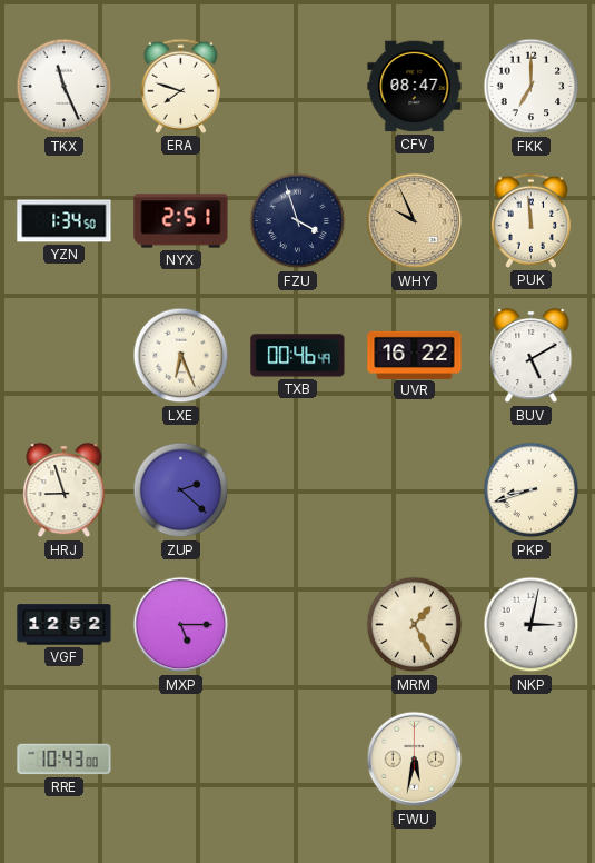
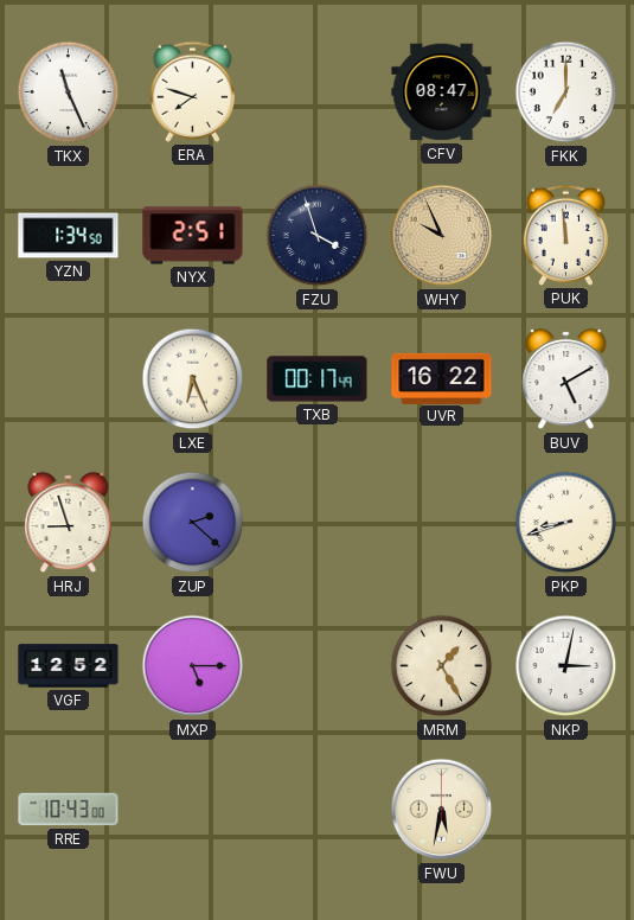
TXB: 00:46 -> 00:17 (318, 379)
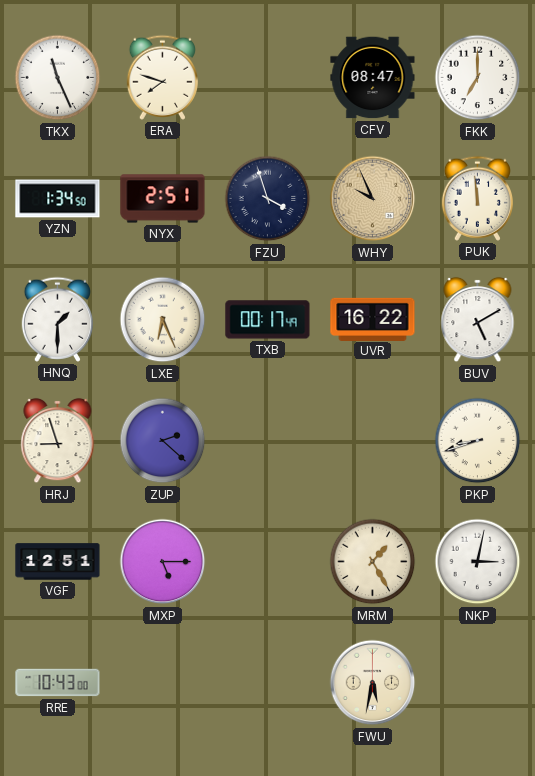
HNQ: none -> 1:30 (57, 319)
VGF: 12:52 -> 12:51 (58, 562)
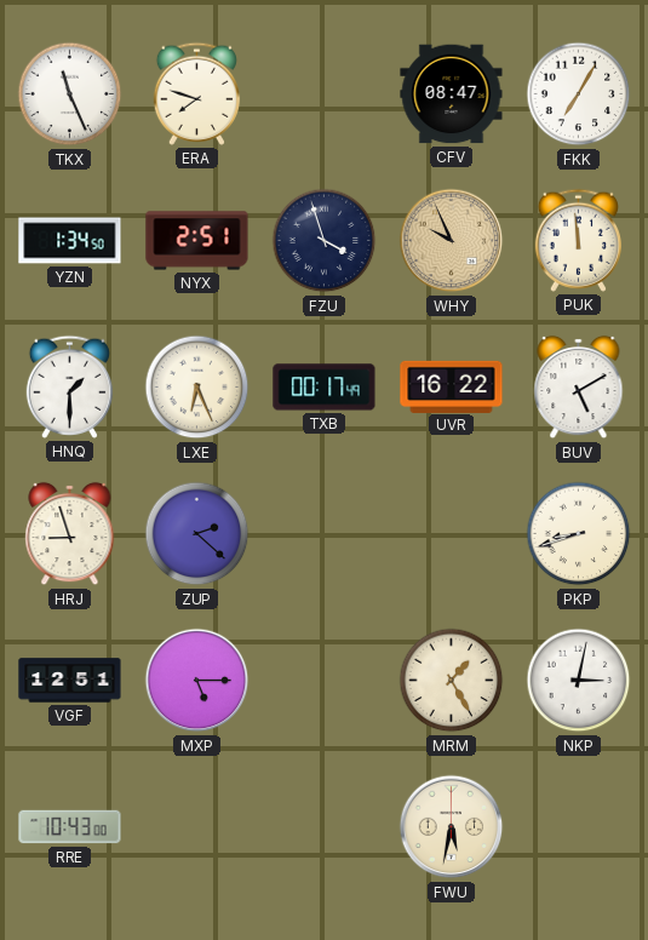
FKK: 7:00 -> 7:05 (579, 94)
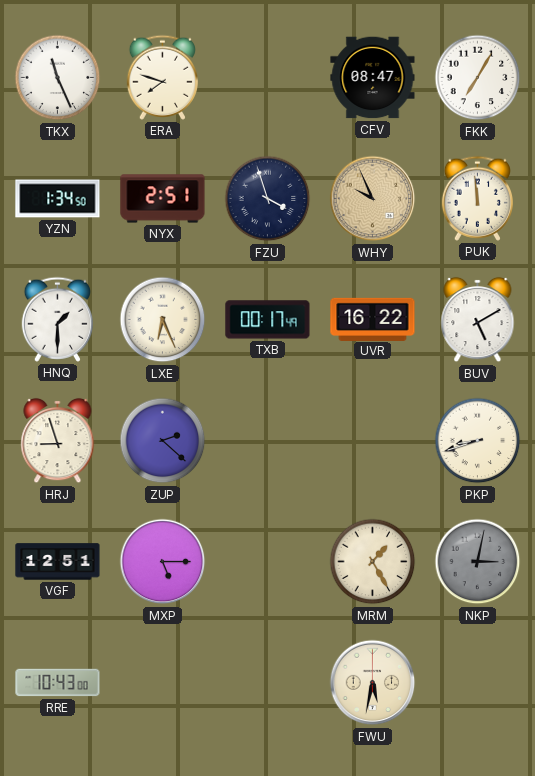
NKP dial: white -> grey (478, 562)
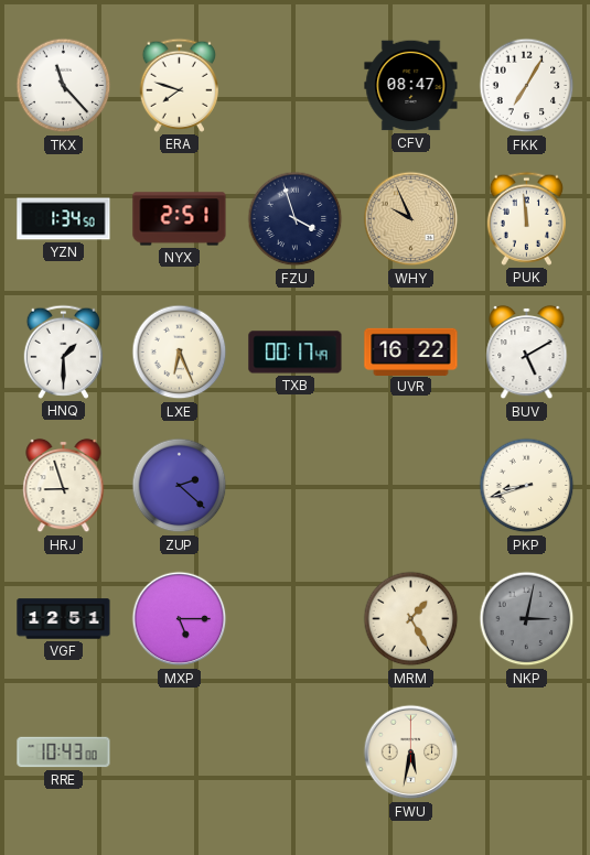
TKX: 11:26 -> 11:23 (64, 86)
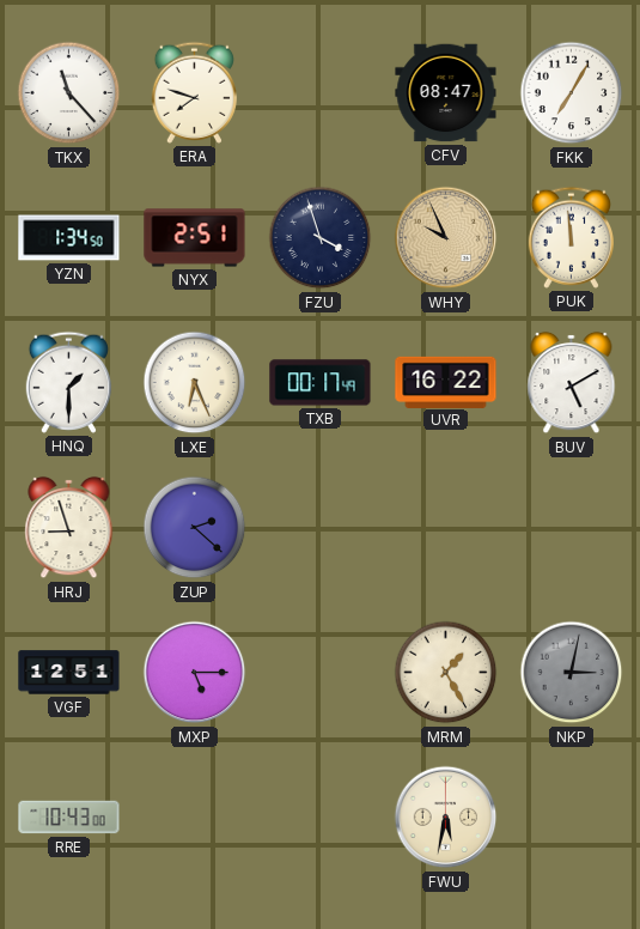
PKP: 8:42 -> none (527, 486)
